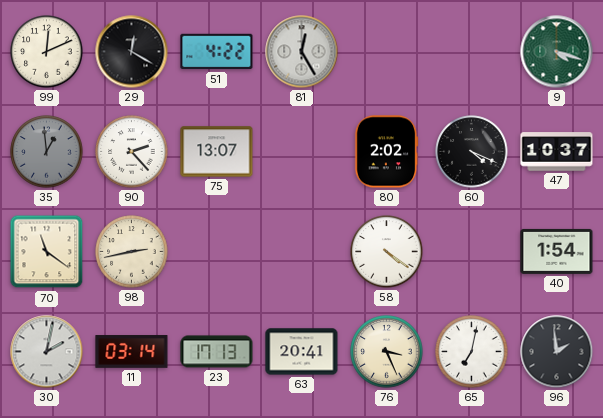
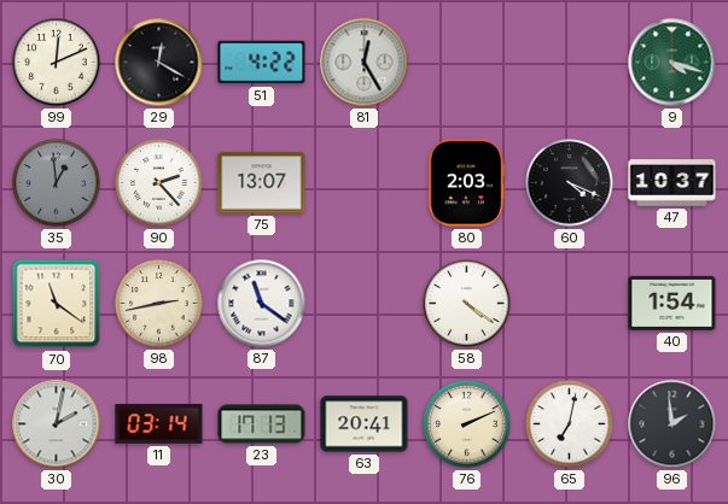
80: 2:02 -> 2:03 (467, 183)
87: none -> 11:21 (262, 304)
76: 3:26 -> 2:11 (467, 424)
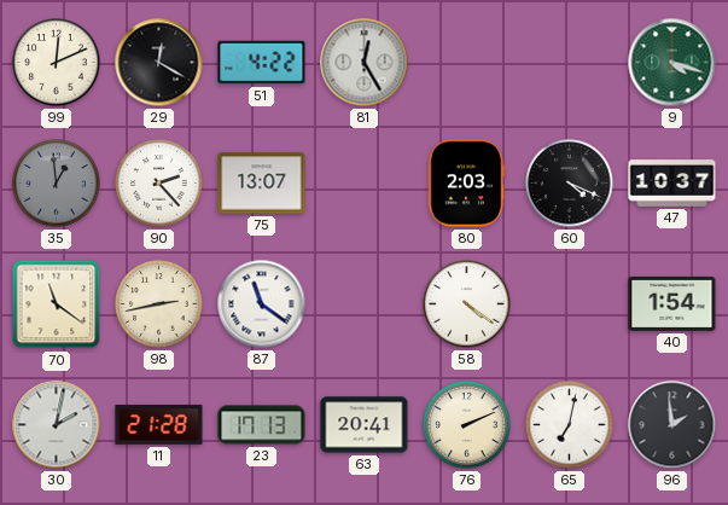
11: 03:14 -> 21:28 (159, 425)
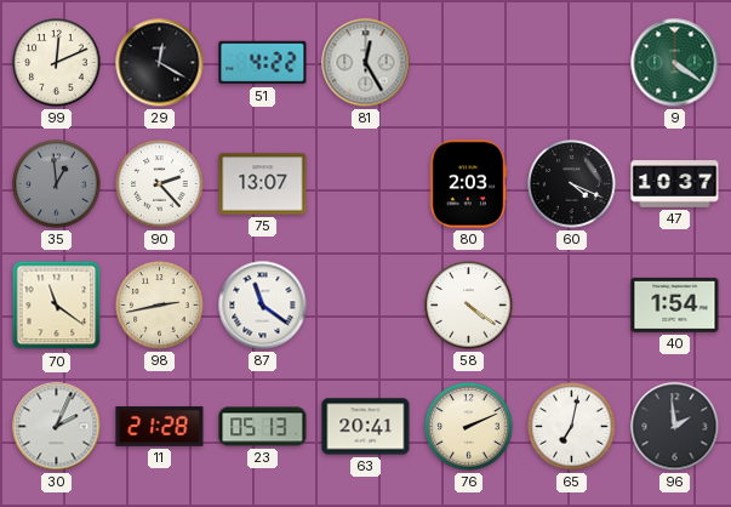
9: 4:18 -> 4:21 (675, 63)
30: 2:02 -> 2:04 (57, 427)
23: 17:13 -> 05:13 (263, 427)
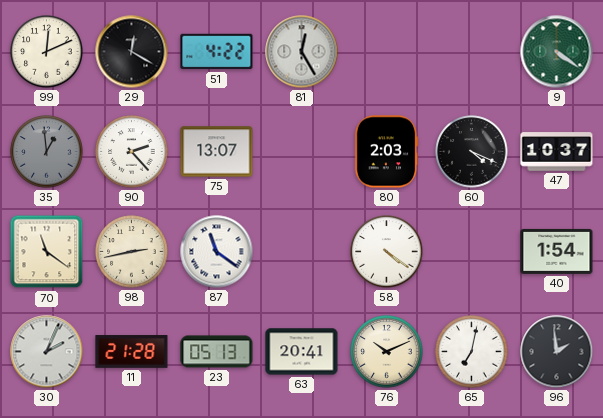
76: 2:11 -> 10:11 (387, 352)
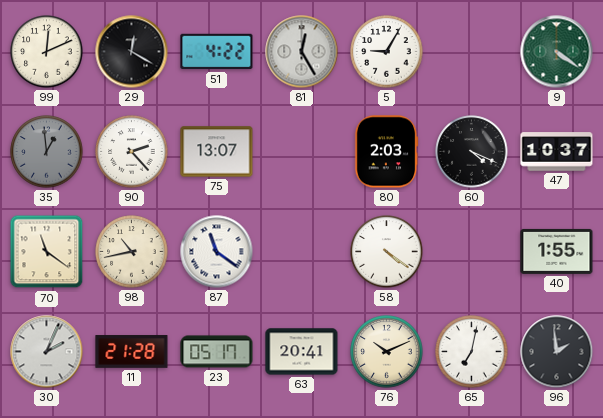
5: none -> 9:05 (387, 52)
98: 2:43 -> 10:43 (132, 252)
40: 1:54 -> 1:55 (557, 251)
23: 05:13 -> 05:17 (217, 352)
